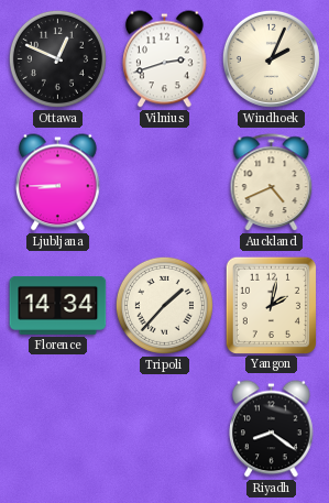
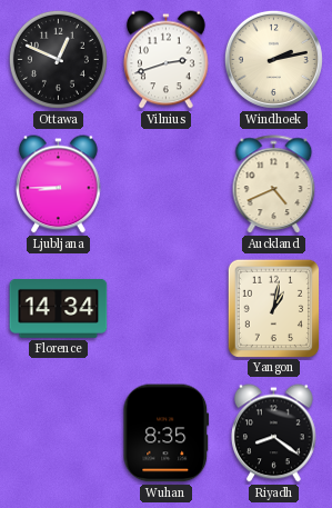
Windhoek: 2:04 -> 2:13 (273, 59)
Tripoli: 1:37 -> none (164, 305)
Yangon: 2:02 -> 1:02 (273, 308)
Wuhan: none -> 8:35 (167, 434)
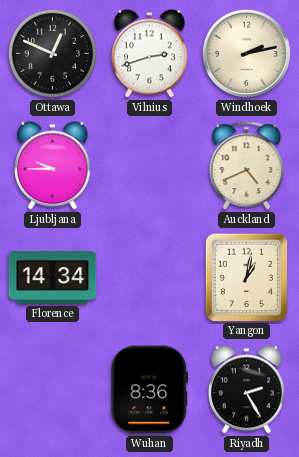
Ljubljana: 8:45 -> 9:45 (53, 166)
Wuhan: 8:35 -> 8:36 (150, 390)
Riyadh: 8:21 -> 2:25 (247, 390)
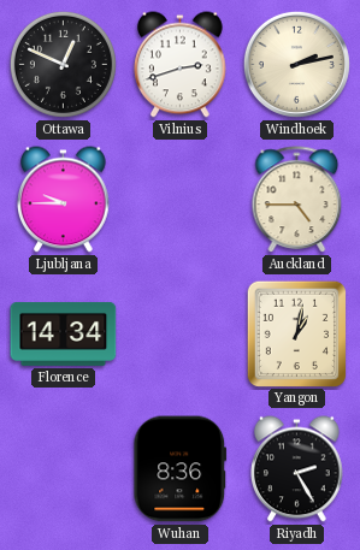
Auckland: 4:41 -> 4:45 (297, 200)
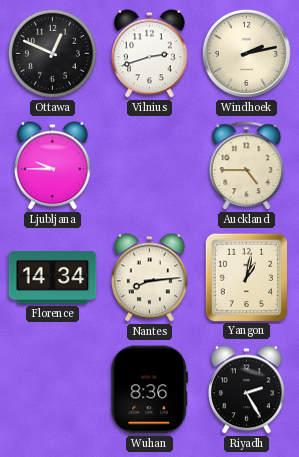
Nantes: none -> 8:14 (150, 278)
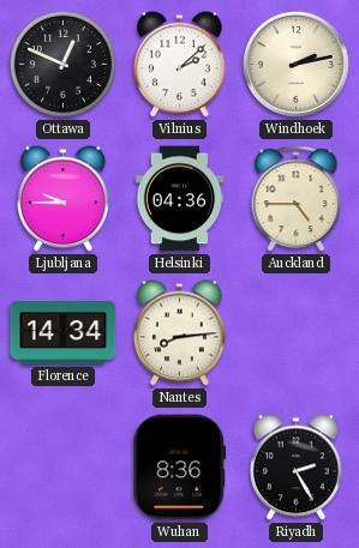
Vilnius: 2:42 -> 2:08 (180, 65)
Helsinki: none -> 04:36 (180, 199)
Yangon: 1:02 -> none (246, 277)
